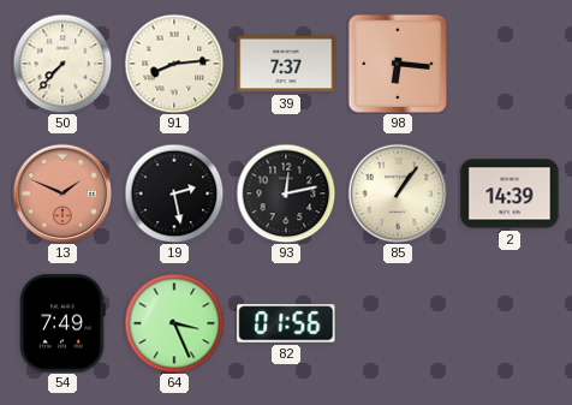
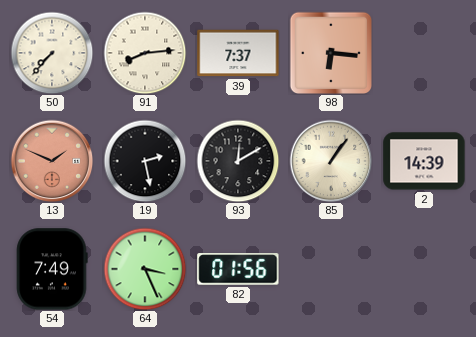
93: 12:13 -> 12:10 (238, 161)
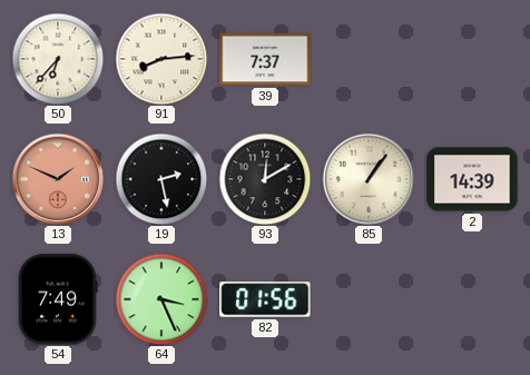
50: 7:37 -> 6:37 (58, 59)
98: 6:16 -> none (330, 52)
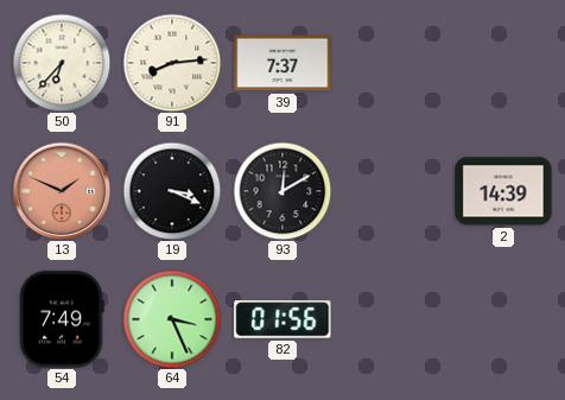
19: 2:28 -> 3:19 (172, 191)
85: 1:06 -> none (369, 179)
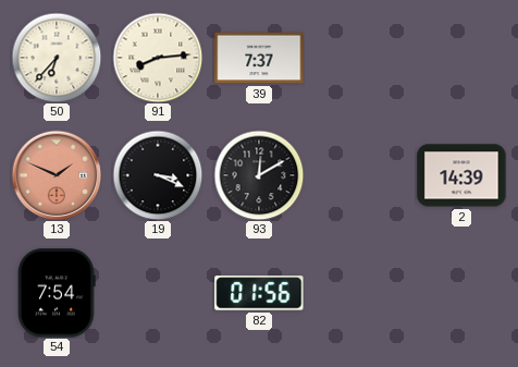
54: 7:49 -> 7:54 (57, 293)
64: 3:26 -> none (172, 319)
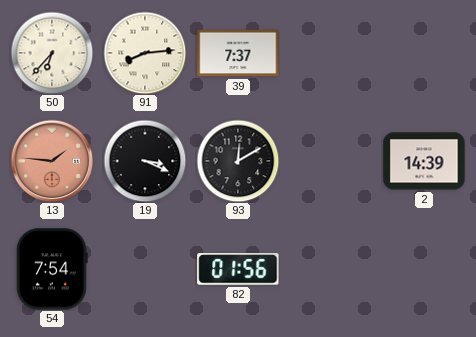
13: 1:49 -> 1:46 (52, 161)
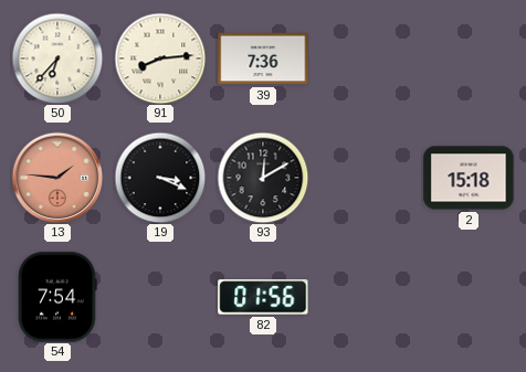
39: 7:37 -> 7:36 (263, 59)
2: 14:39 -> 15:18 (469, 178)
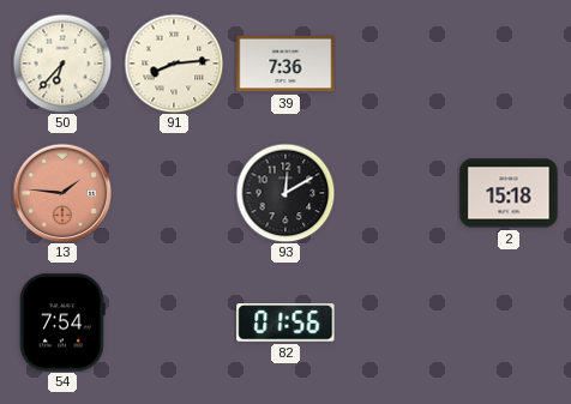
19: 3:19 -> none (160, 178)
